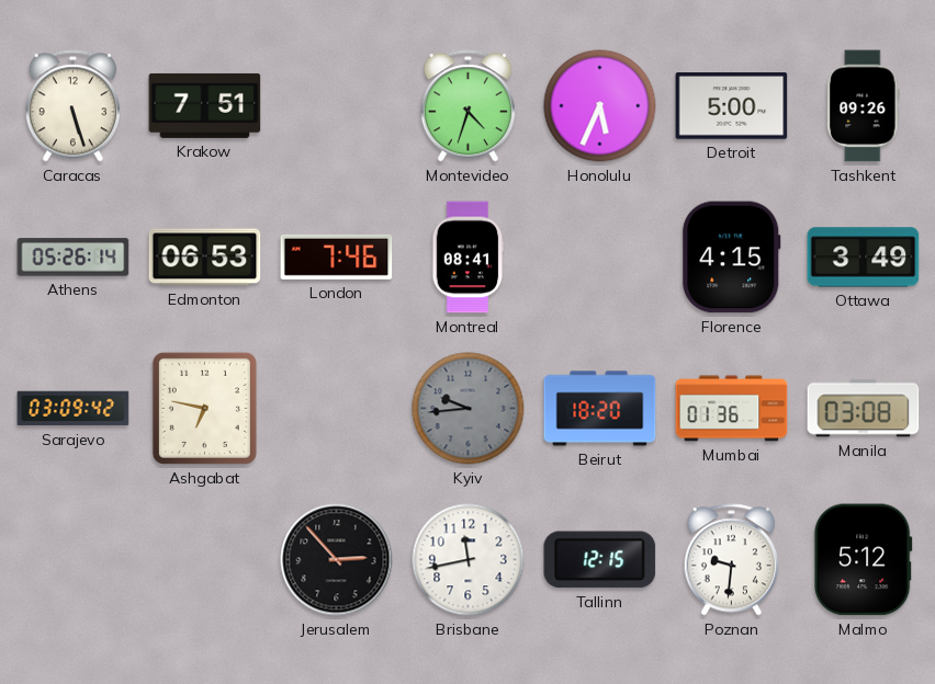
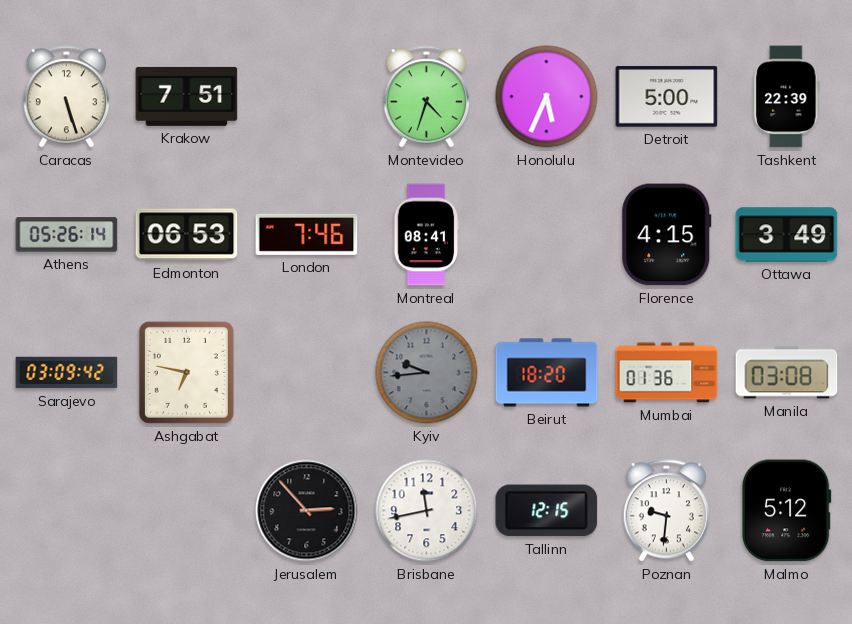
Tashkent: 09:26 -> 22:39 (787, 97)
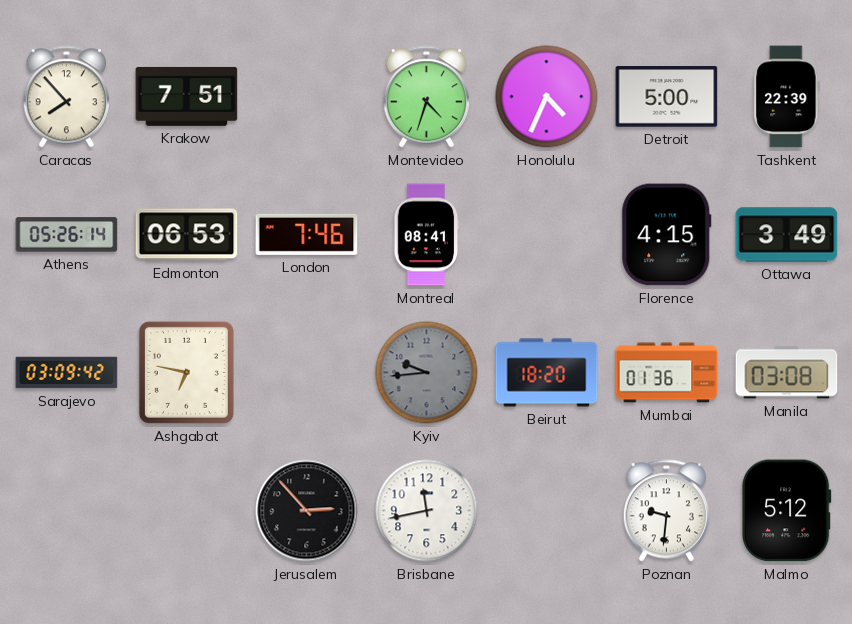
Caracas: 5:27 -> 7:53 (66, 97)
Honolulu: 5:34 -> 4:34 (547, 97)
Tallinn: 12:15 -> none (547, 511)
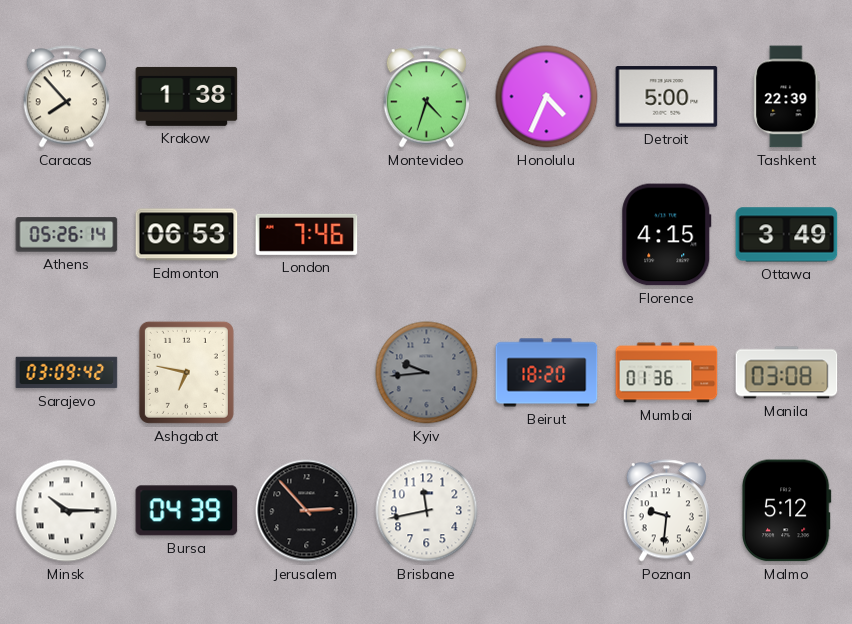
Krakow: 7:51 -> 1:38 (187, 96)
Montreal: 08:41 -> none (427, 235)
Minsk: none -> 10:15 (67, 511)
Bursa: none -> 04:39 (187, 511)
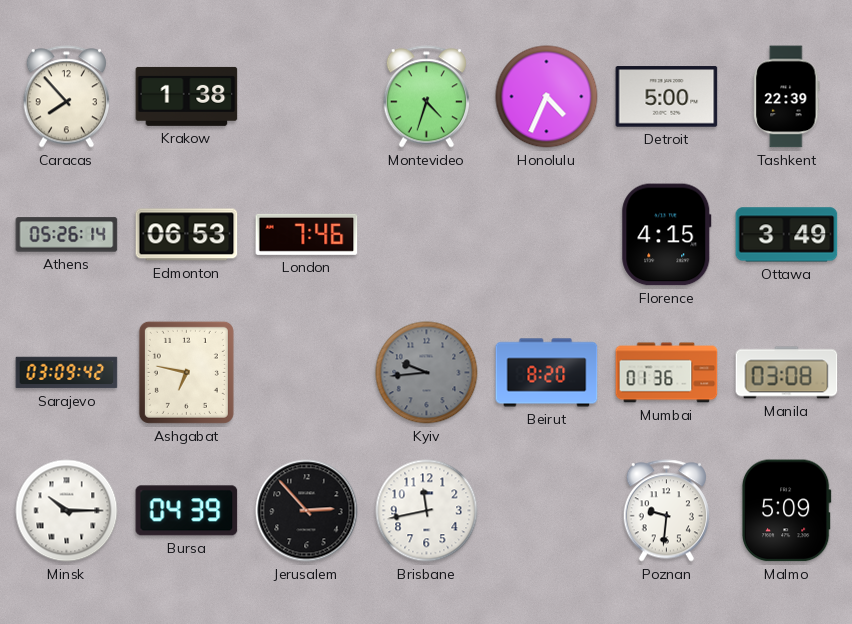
Beirut: 18:20 -> 8:20 (547, 373)
Malmo: 5:12 -> 5:09 (786, 511)
